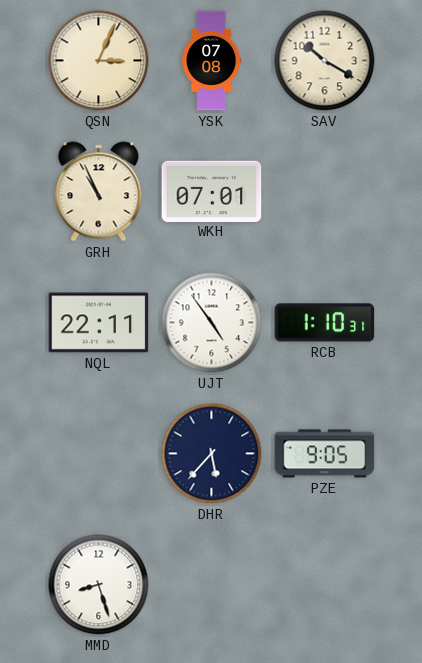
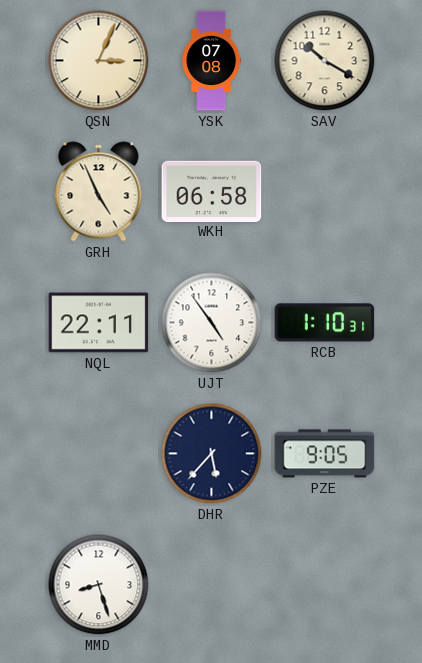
GRH: 10:56 -> 4:56 (99, 192)
WKH: 07:01 -> 06:58 (212, 191)
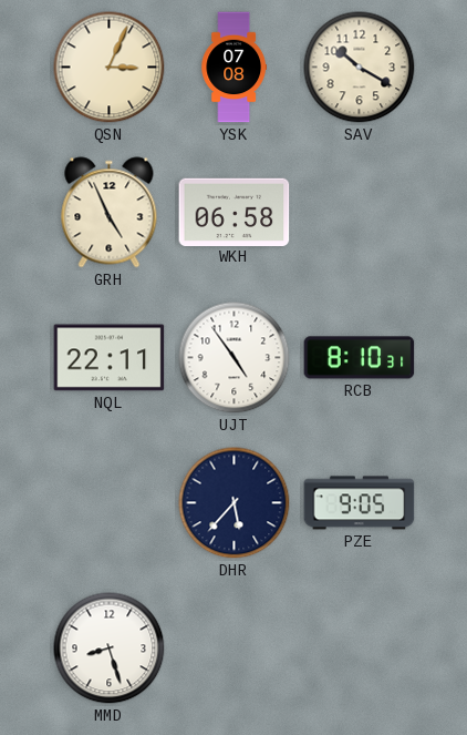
RCB: 1:10 -> 8:10 (360, 358)
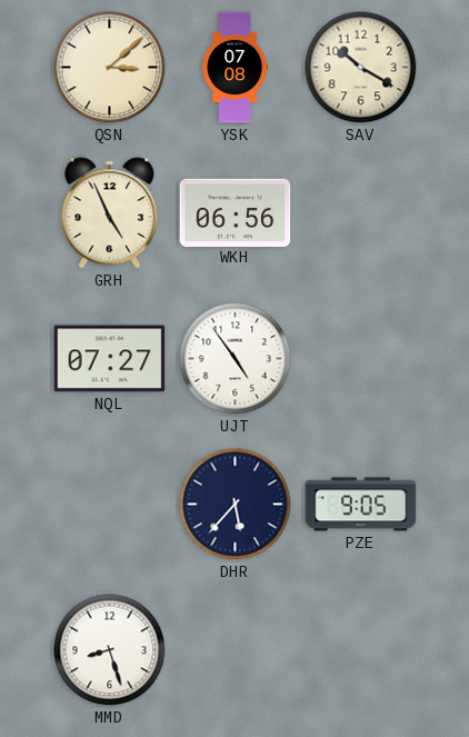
QSN: 3:04 -> 3:08 (110, 68)
WKH: 06:58 -> 06:56 (236, 212)
NQL: 22:11 -> 07:27 (110, 359)
RCB: 8:10 -> none (360, 358)
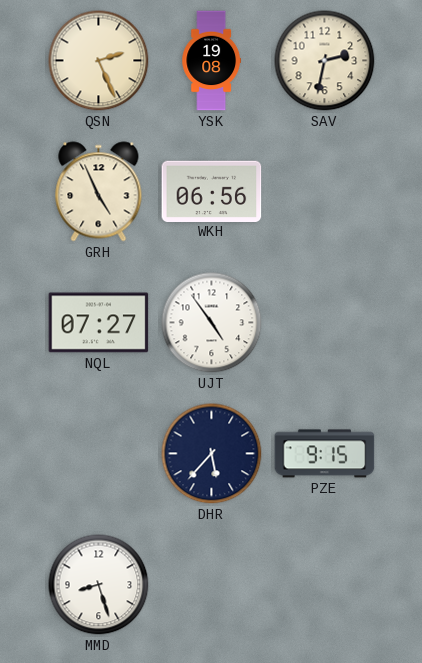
QSN: 3:08 -> 2:26 (99, 61)
YSK: 07:08 -> 19:08 (211, 61)
SAV: 10:20 -> 2:32 (325, 61)
PZE: 9:05 -> 9:15 (325, 454)
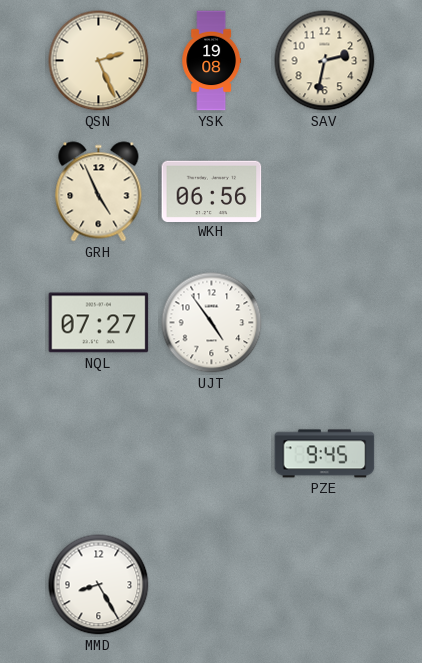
DHR: 5:37 -> none (212, 454)
PZE: 9:15 -> 9:45 (325, 454)
MMD: 8:27 -> 8:25 (99, 585)
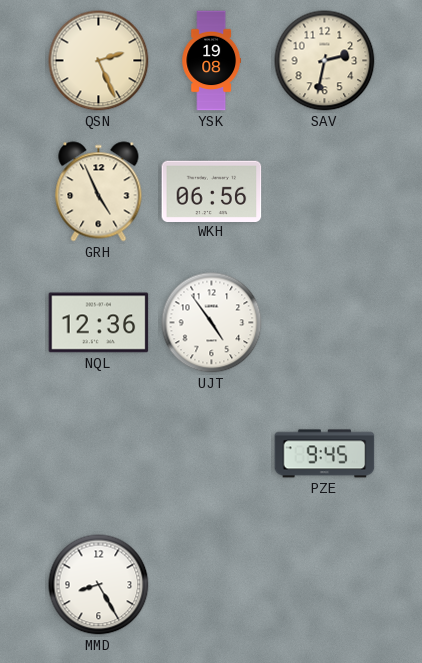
NQL: 07:27 -> 12:36 (99, 323)
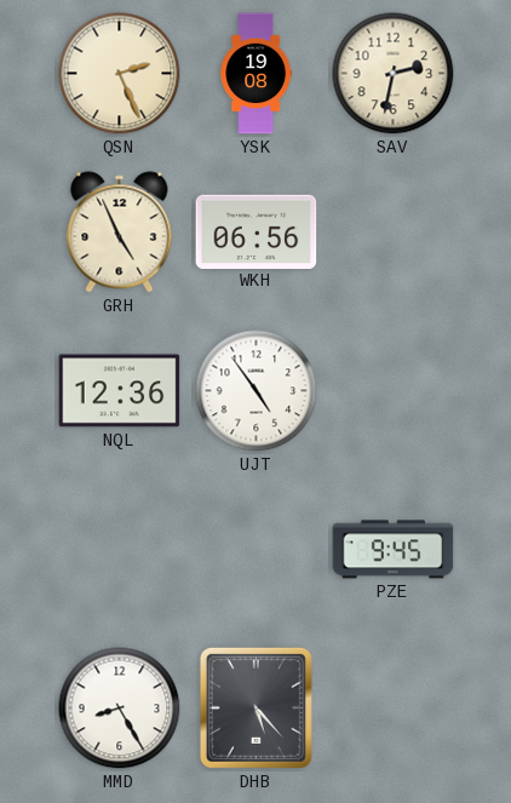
DHB: none -> 5:23 (255, 707)
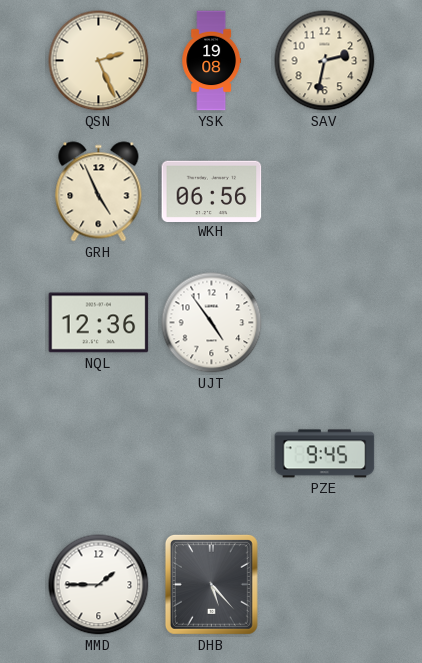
MMD: 8:25 -> 1:45 (99, 585)
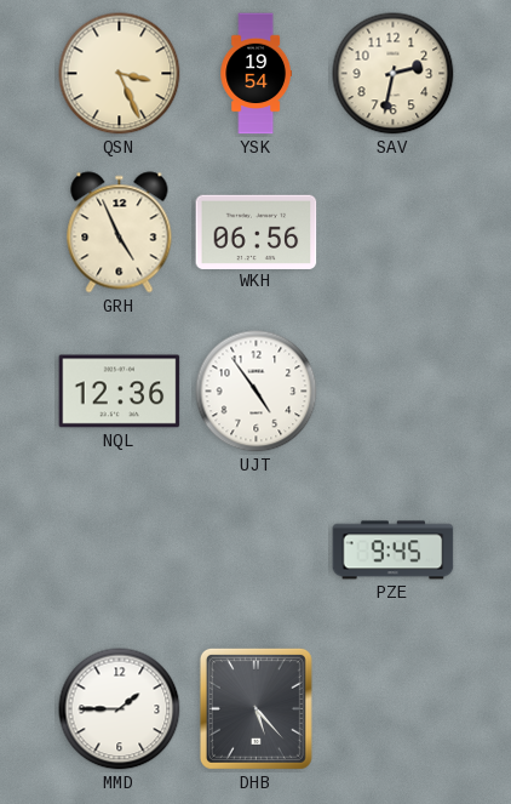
QSN: 2:26 -> 3:26 (120, 74)
YSK: 19:08 -> 19:54 (255, 74)
